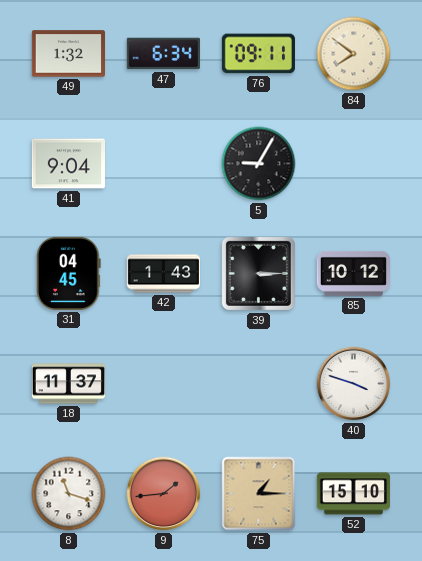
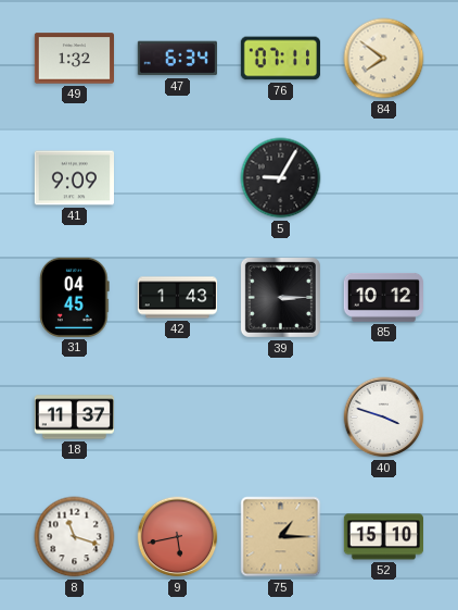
76: 09:11 -> 07:11 (280, 59)
41: 9:04 -> 9:09 (74, 178)
9: 1:44 -> 5:43 (178, 537)
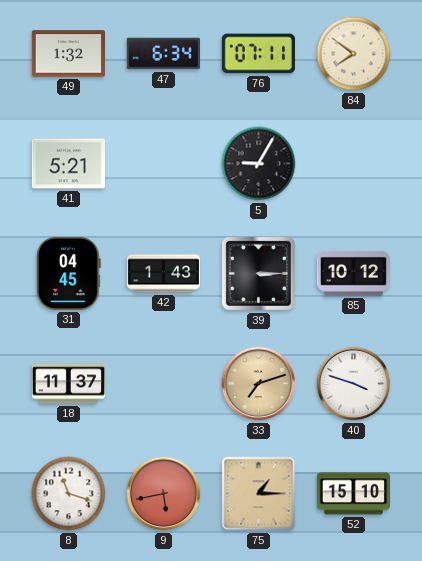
41: 9:09 -> 5:21 (68, 164)
33: none -> 7:12 (259, 384)
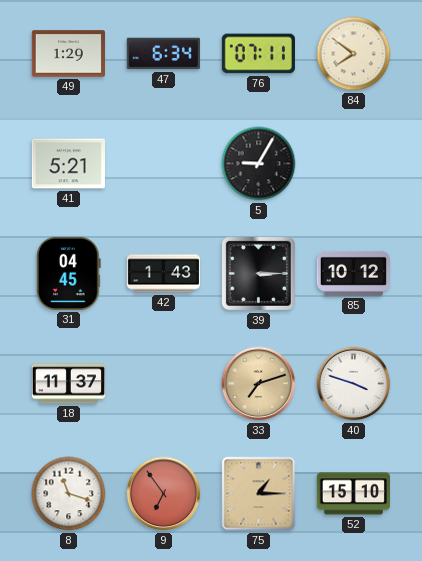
49: 1:32 -> 1:29 (68, 54)
9: 5:43 -> 6:54 (164, 494)
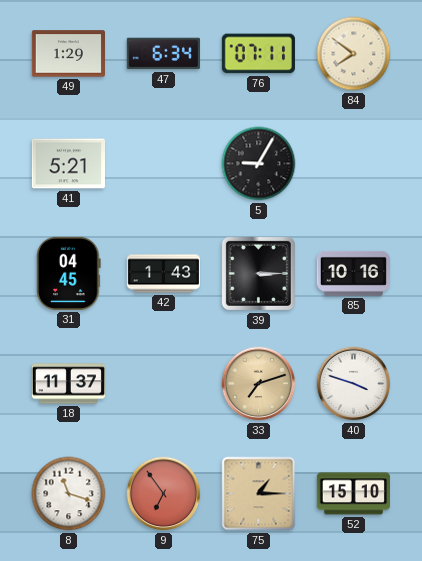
85: 10:12 -> 10:16 (353, 273)
